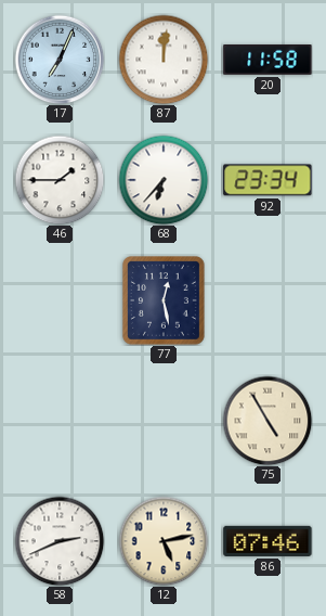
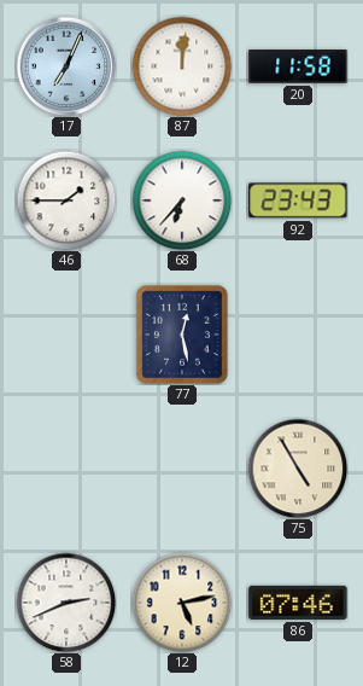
92: 23:34 -> 23:43 (298, 200)
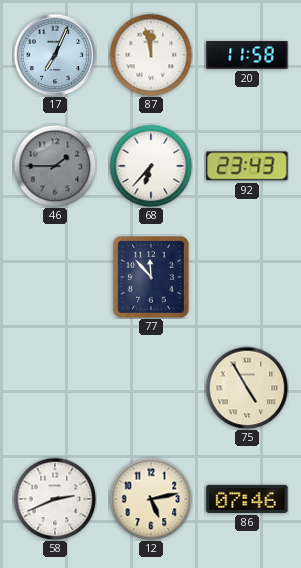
87: 12:01 -> 11:58 (151, 55)
46 dial: white -> grey (55, 166)
77: 12:28 -> 11:53 (152, 278)
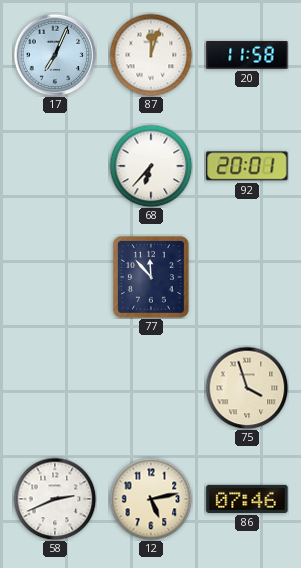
87: 11:58 -> 12:03 (151, 55)
46: 1:45 -> none (55, 166)
92: 23:43 -> 20:01 (247, 166)
75: 4:55 -> 3:57 (247, 388)
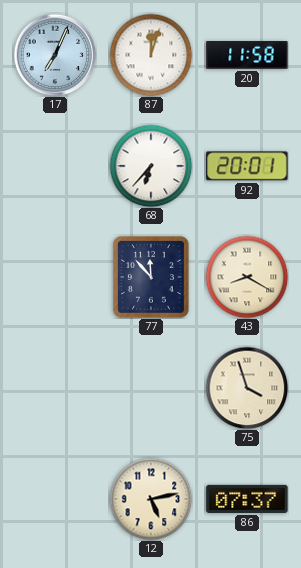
43: none -> 8:20 (247, 277)
58: 2:41 -> none (55, 499)
86: 07:46 -> 07:37 (247, 499)
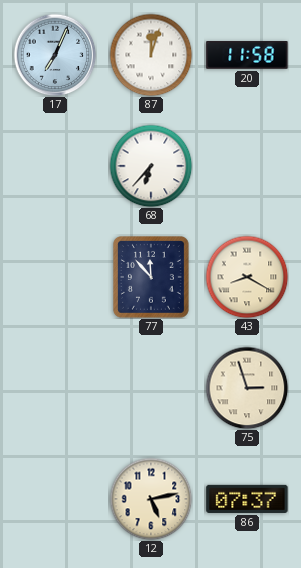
92: 20:01 -> none (247, 166)
75: 3:57 -> 2:57 (247, 388)
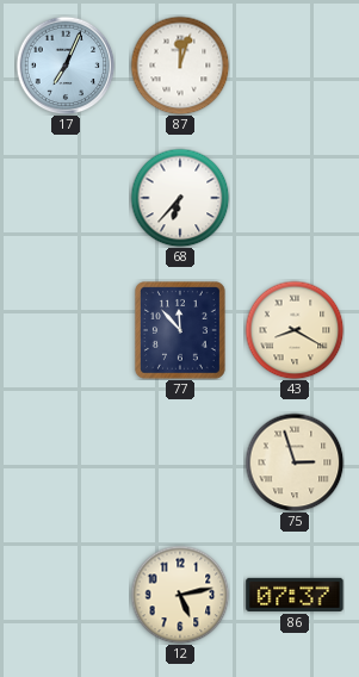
20: 11:58 -> none (247, 55)
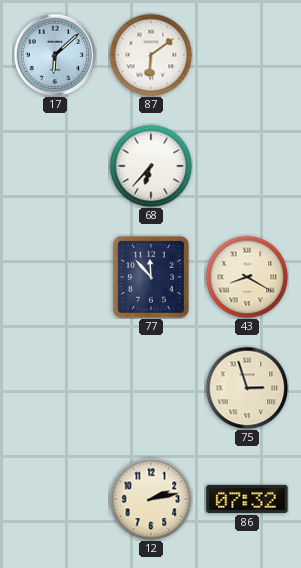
17: 7:04 -> 6:08 (55, 55)
87: 12:03 -> 6:09 (151, 55)
12: 5:13 -> 2:13 (151, 499)
86: 07:37 -> 07:32 (247, 499)
